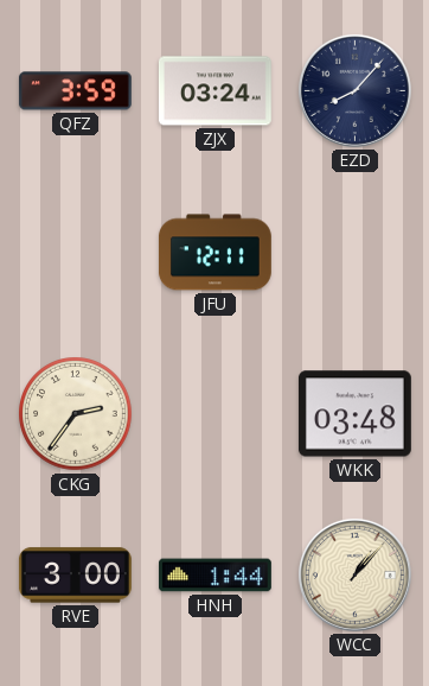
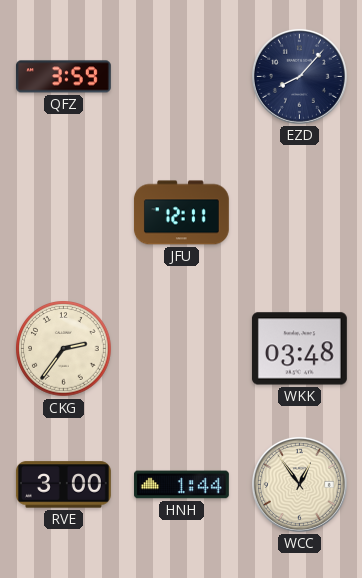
ZJX: 03:24 -> none (214, 91)
WCC: 1:07 -> 12:54 (299, 484)
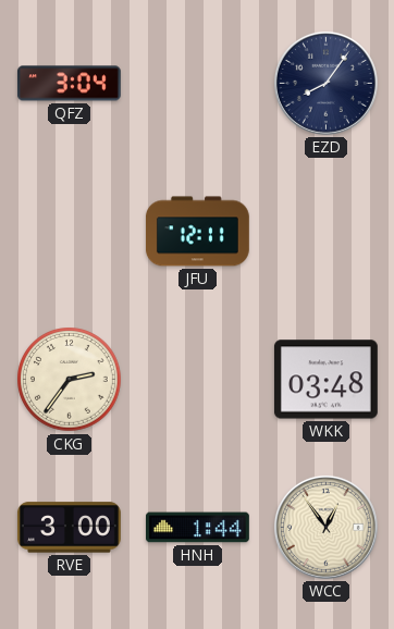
QFZ: 3:59 -> 3:04 (69, 84)
EZD: 8:07 -> 8:06 (325, 83)
